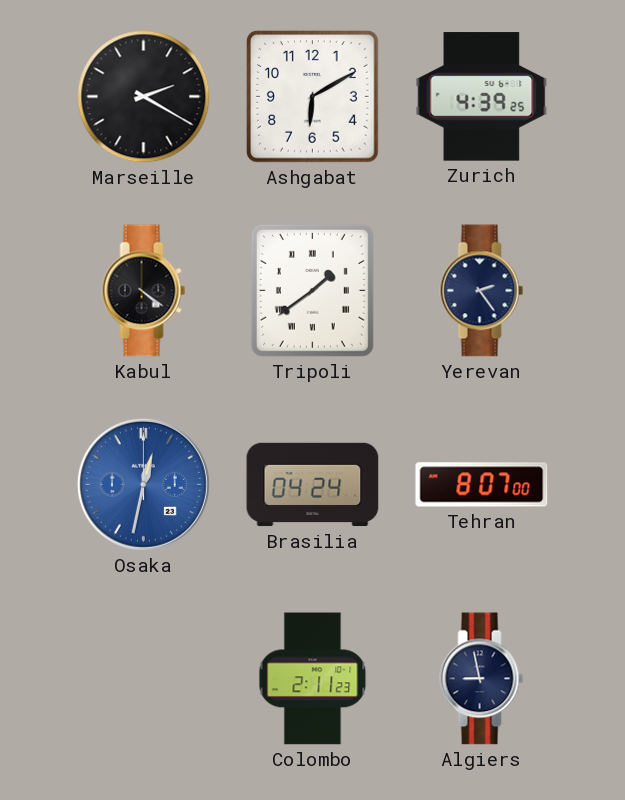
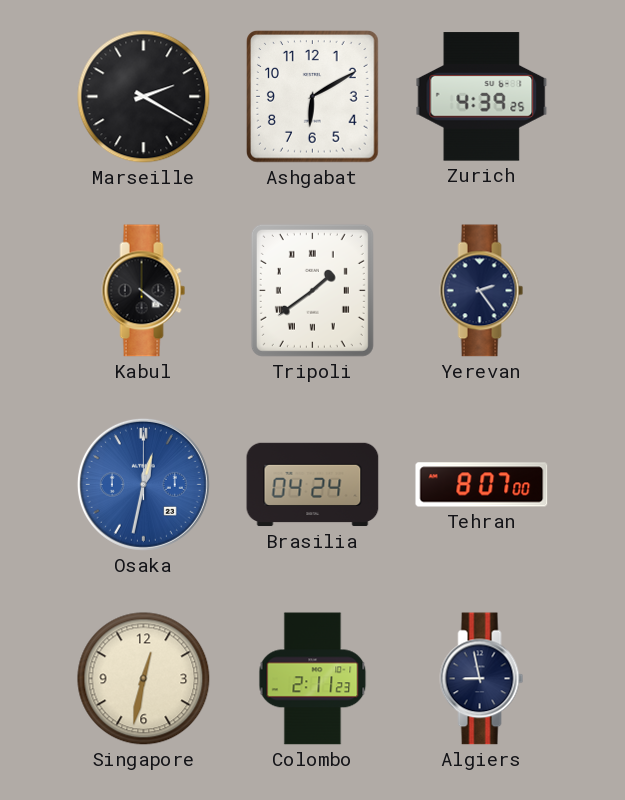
Singapore: none -> 12:32 (144, 679)
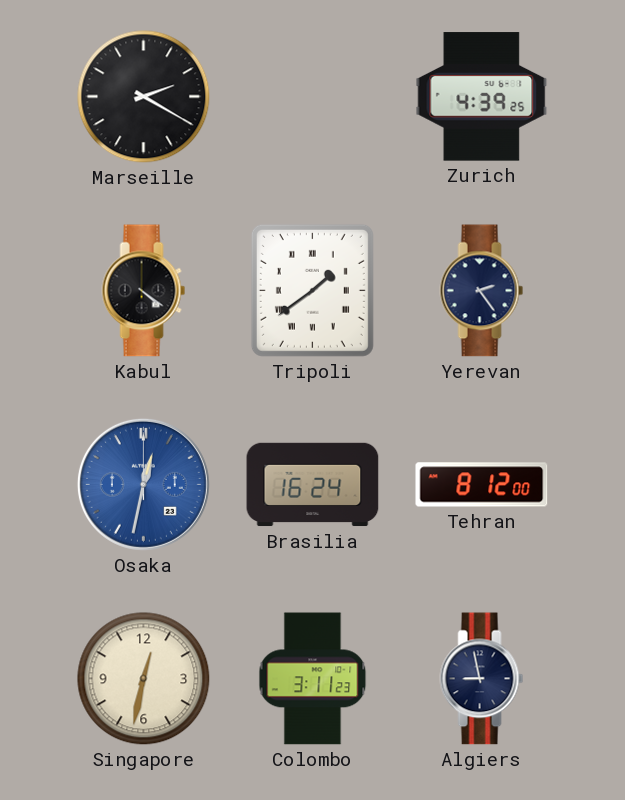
Ashgabat: 6:10 -> none (313, 97)
Brasilia: 04:24 -> 16:24 (313, 485)
Tehran: 8:07 -> 8:12 (482, 485)
Colombo: 2:11 -> 3:11 (313, 679)
